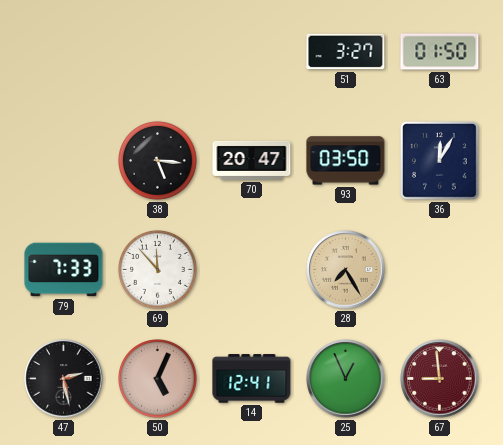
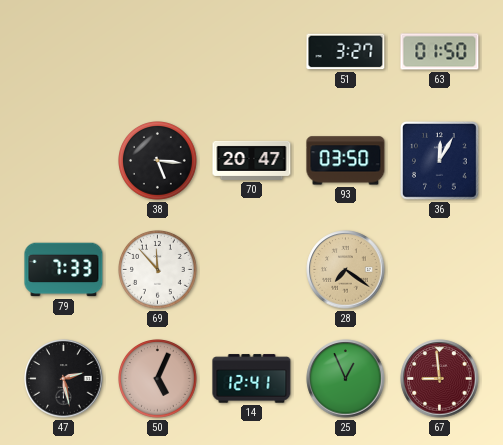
28: 7:25 -> 7:21 (346, 270)
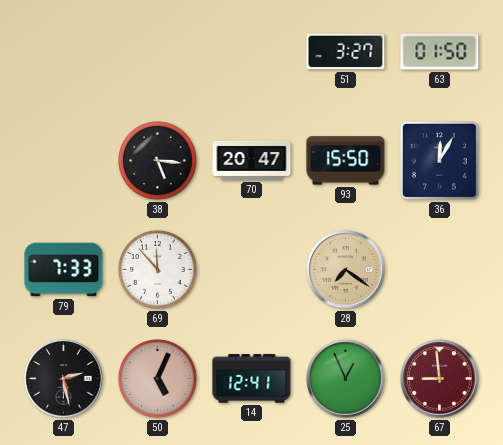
93: 03:50 -> 15:50 (346, 161)
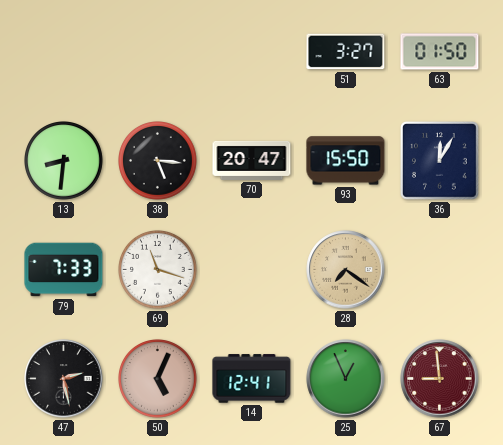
13: none -> 8:31 (64, 161)
69: 11:53 -> 11:18 (158, 270)
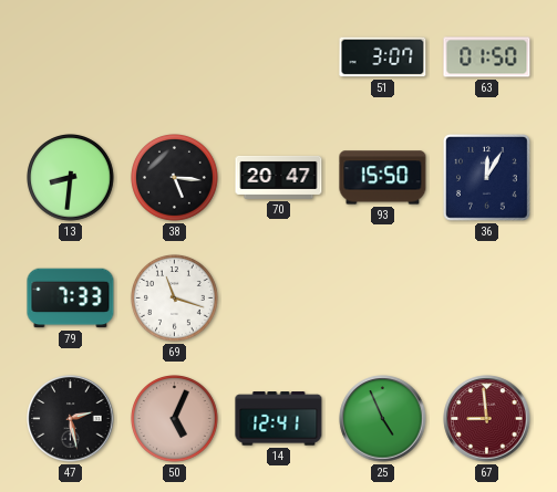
51: 3:27 -> 3:07 (383, 57)
28: 7:21 -> none (346, 270)
25: 12:56 -> 4:56 (383, 419)
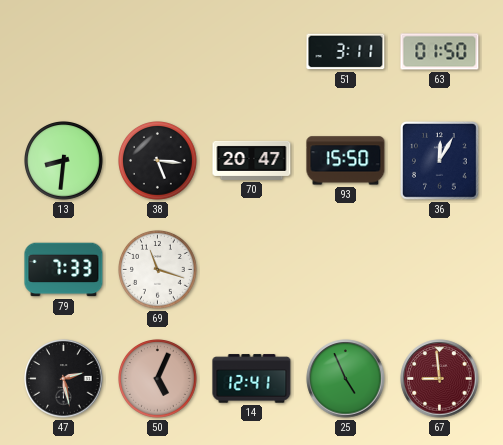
51: 3:07 -> 3:11 (346, 52)
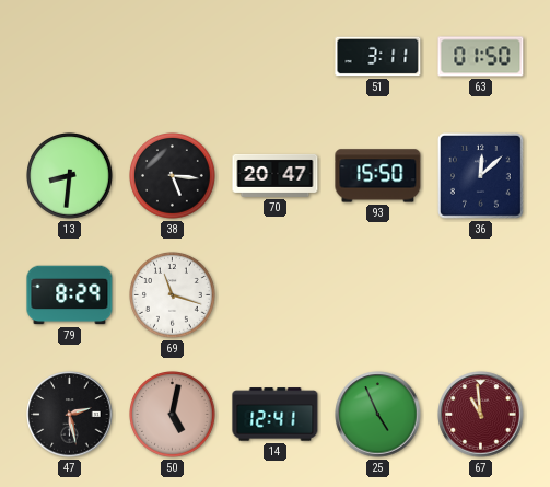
36: 12:05 -> 12:08 (481, 176)
79: 7:33 -> 8:29 (70, 295)
50: 5:04 -> 5:02 (173, 415)
67: 8:59 -> 10:59 (481, 415)
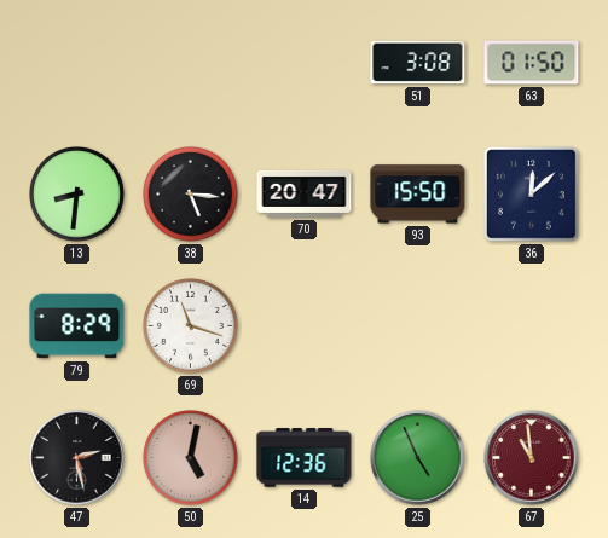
51: 3:11 -> 3:08 (418, 63)
14: 12:41 -> 12:36 (305, 458)
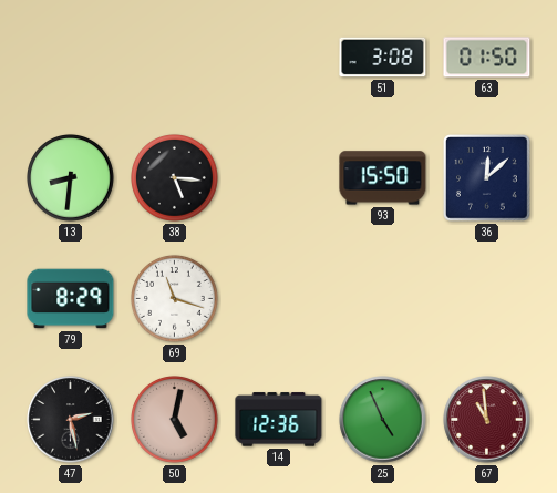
70: 20:47 -> none (305, 193)
